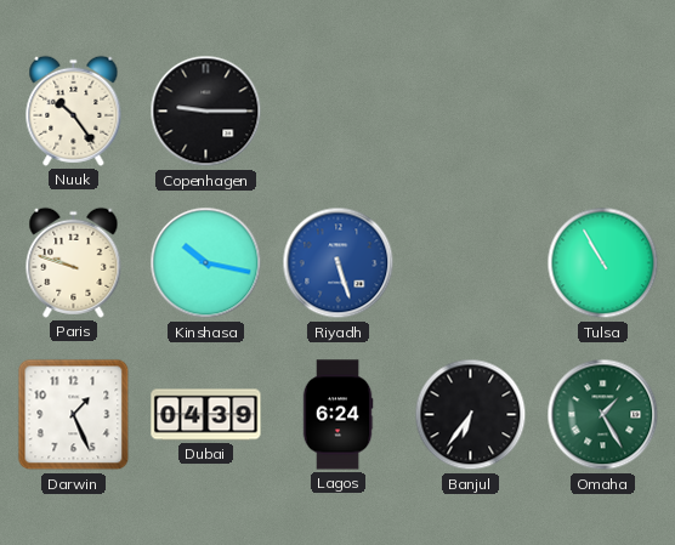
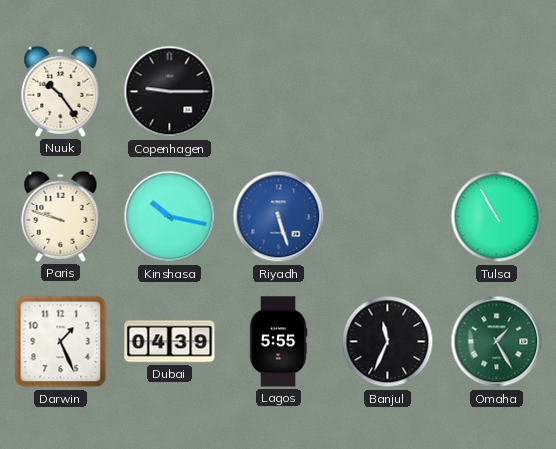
Lagos: 6:24 -> 5:55 (278, 342)
Banjul: 6:36 -> 11:34 (388, 342)
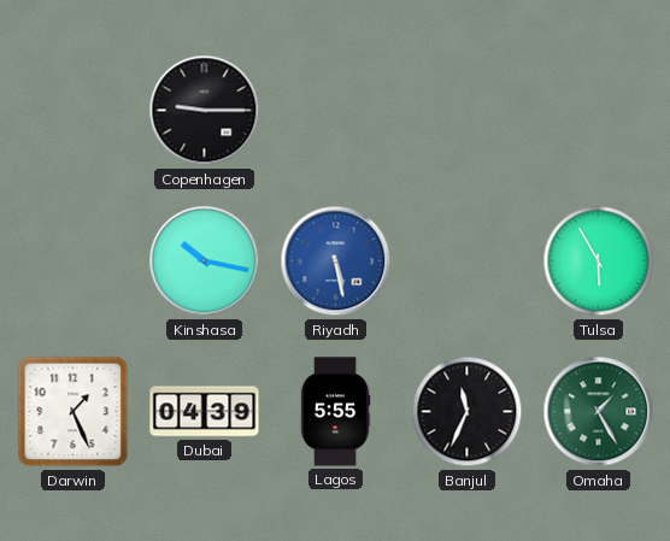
Nuuk: 10:24 -> none (61, 91)
Paris: 9:48 -> none (61, 216)
Riyadh: 5:27 -> 5:28 (336, 261)
Tulsa: 10:55 -> 5:55 (599, 261)
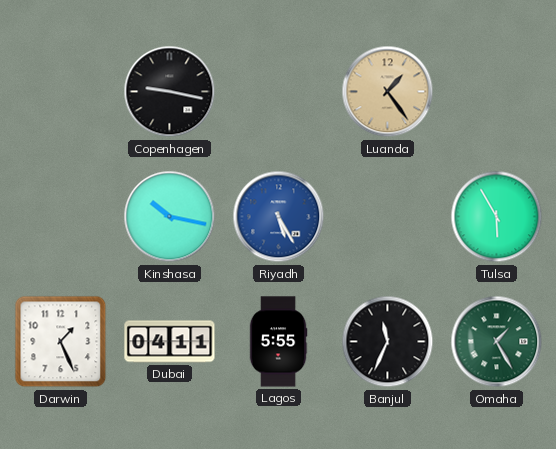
Copenhagen: 9:15 -> 9:17 (170, 92)
Luanda: none -> 1:24 (388, 92)
Riyadh: 5:28 -> 5:25 (279, 217)
Dubai: 04:39 -> 04:11 (170, 342)
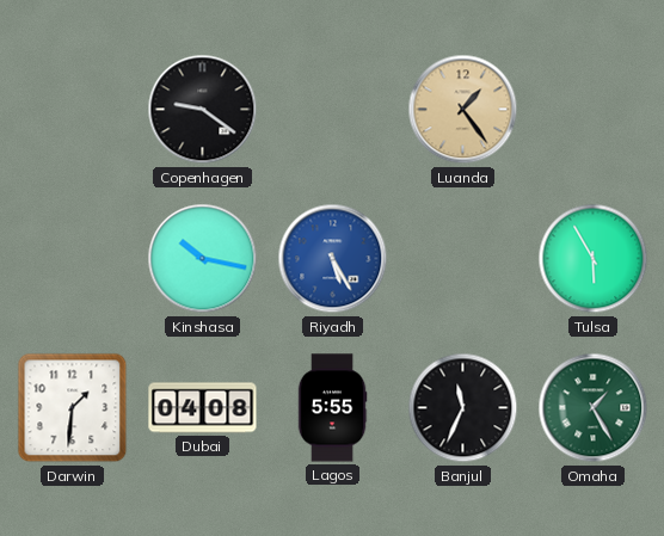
Copenhagen: 9:17 -> 9:21 (203, 110)
Darwin: 1:26 -> 1:31 (73, 408)
Dubai: 04:11 -> 04:08 (203, 408)
